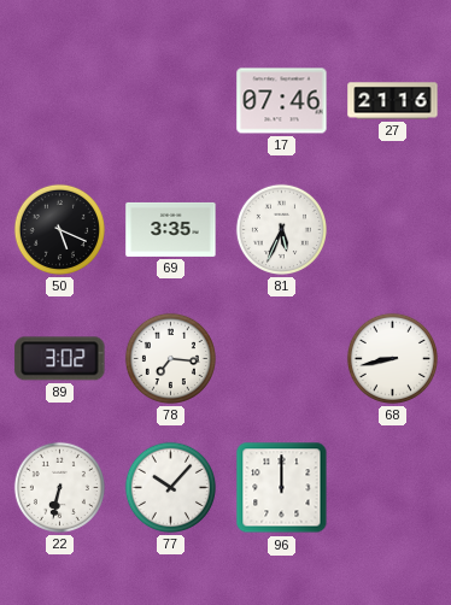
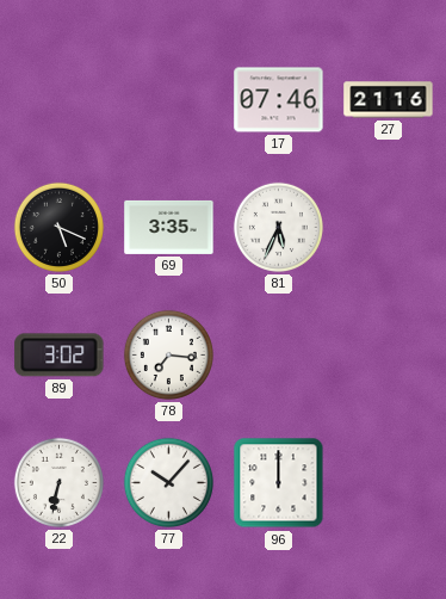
68: 8:43 -> none (392, 358)
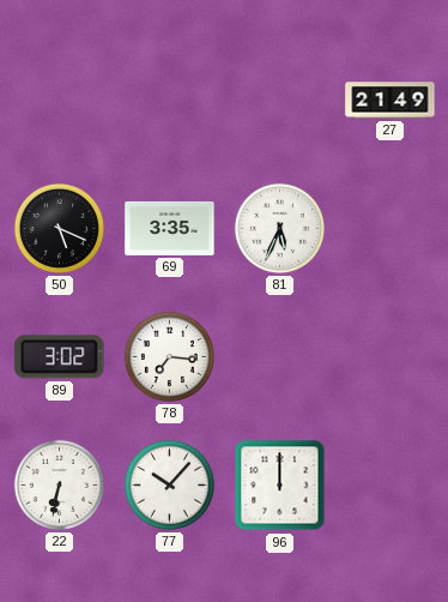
17: 07:46 -> none (279, 100)
27: 21:16 -> 21:49 (391, 101)
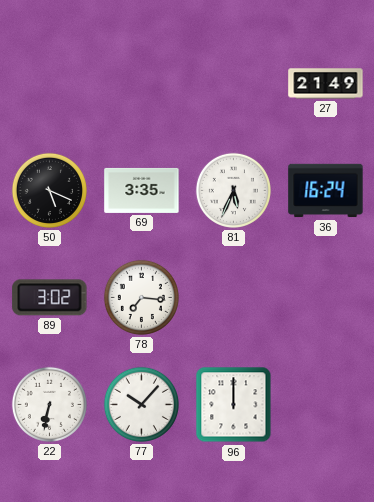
36: none -> 16:24 (326, 191)
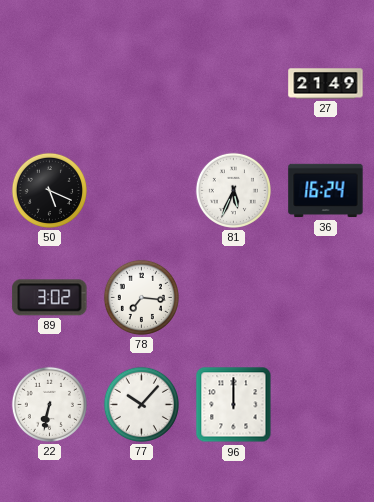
69: 3:35 -> none (142, 190)
